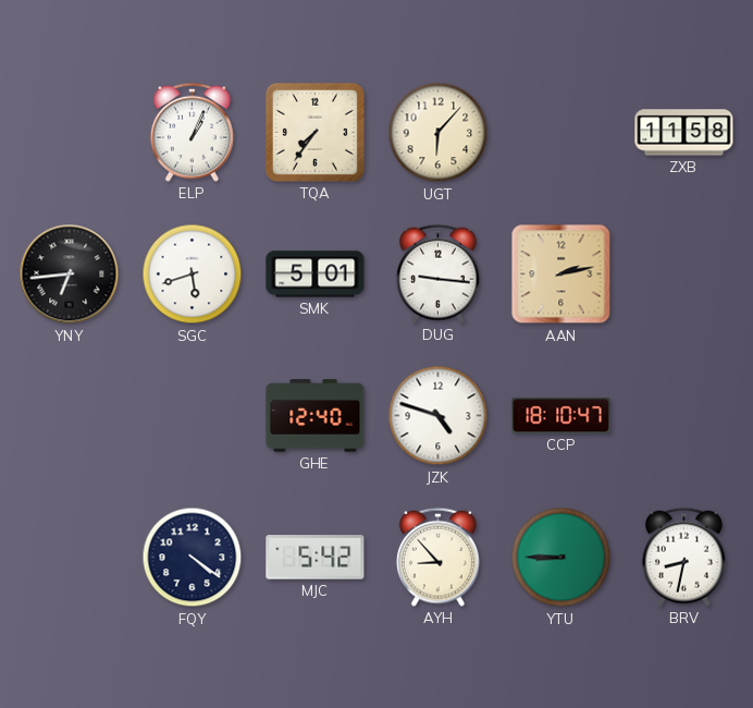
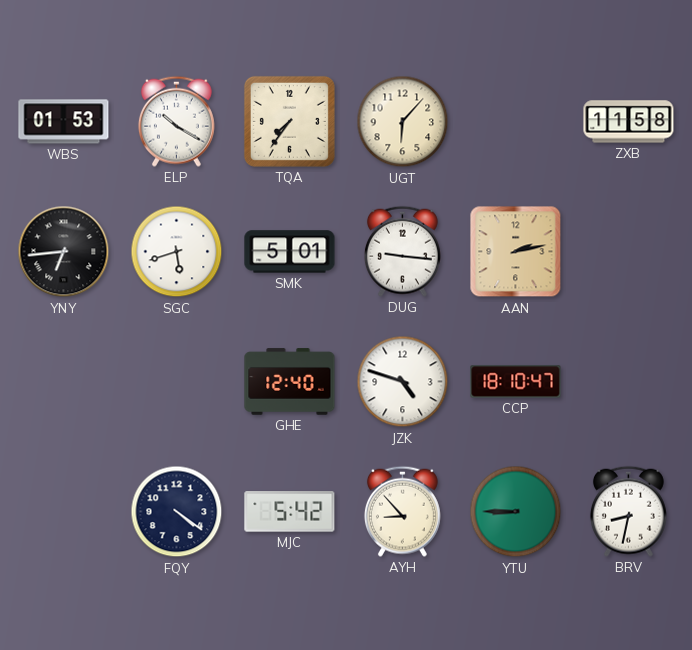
WBS: none -> 01:53 (64, 122)
ELP: 1:04 -> 10:20 (176, 121)
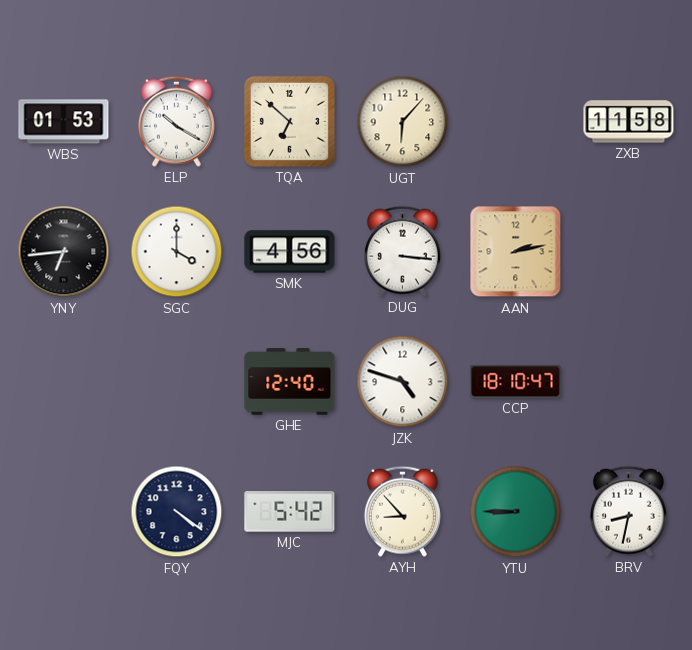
TQA: 7:36 -> 6:52 (289, 121)
SGC: 5:42 -> 4:00 (177, 252)
SMK: 5:01 -> 4:56 (290, 252)
DUG: 9:16 -> 3:16 (402, 251)
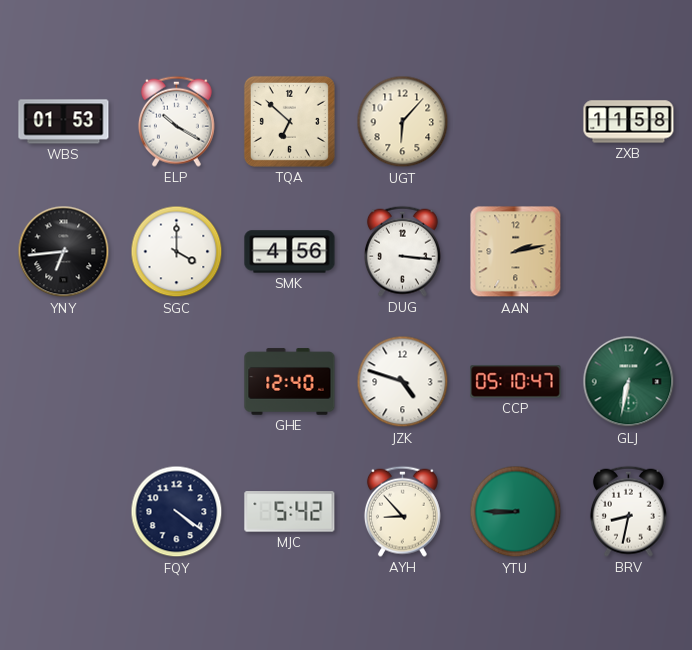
CCP: 18:10 -> 05:10 (516, 382)
GLJ: none -> 6:32 (629, 382)
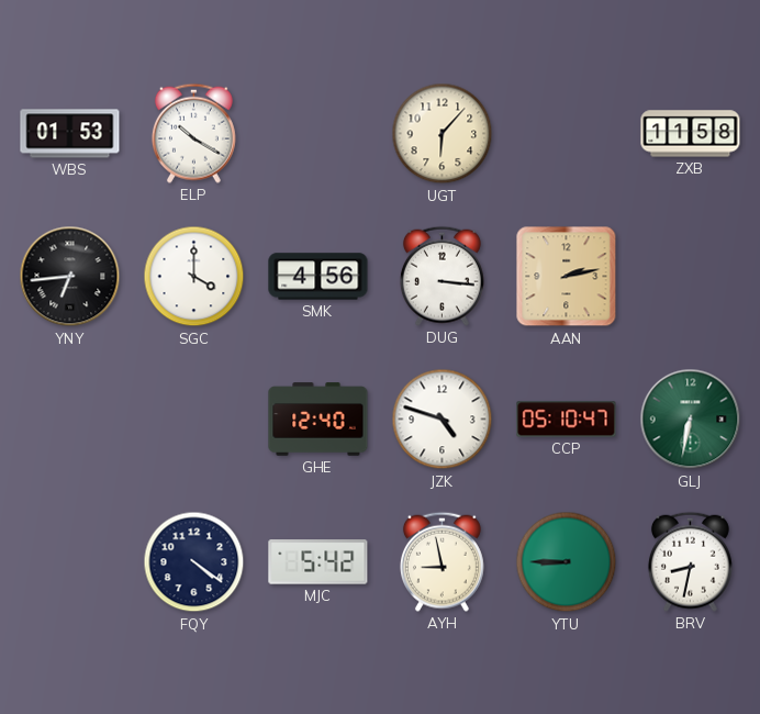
TQA: 6:52 -> none (289, 121)
AYH: 8:53 -> 8:58 (442, 561)
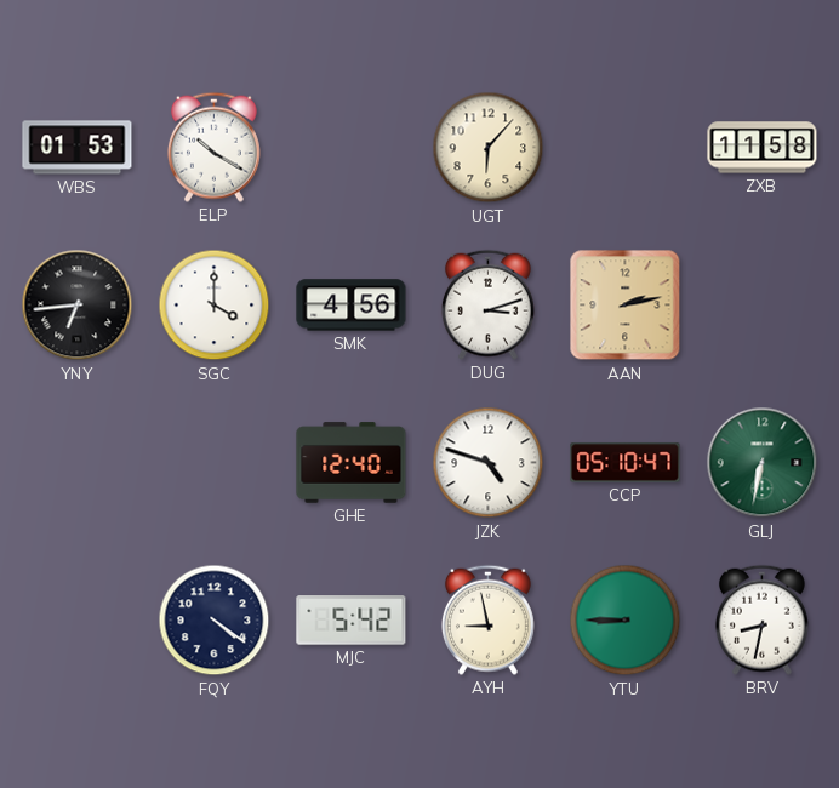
DUG: 3:16 -> 3:12 (487, 304)
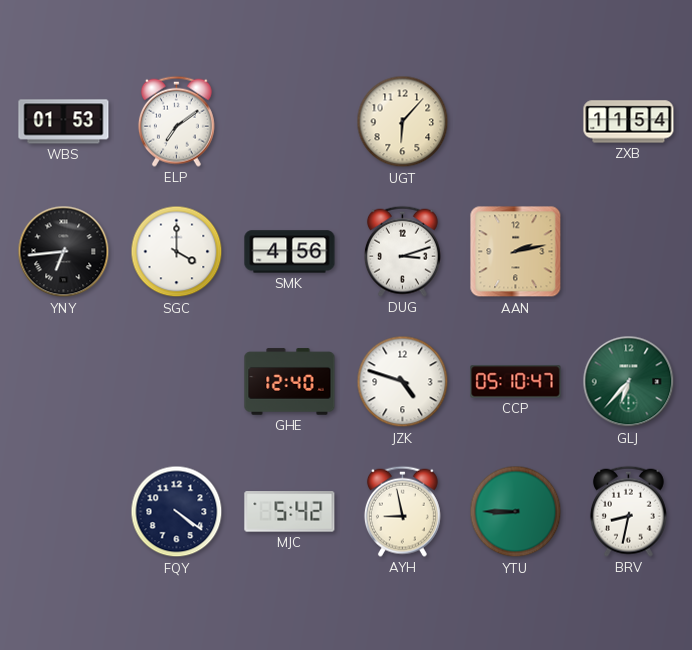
ELP: 10:20 -> 7:09 (176, 121)
ZXB: 11:58 -> 11:54 (629, 122)
GLJ: 6:32 -> 6:37 (629, 382)
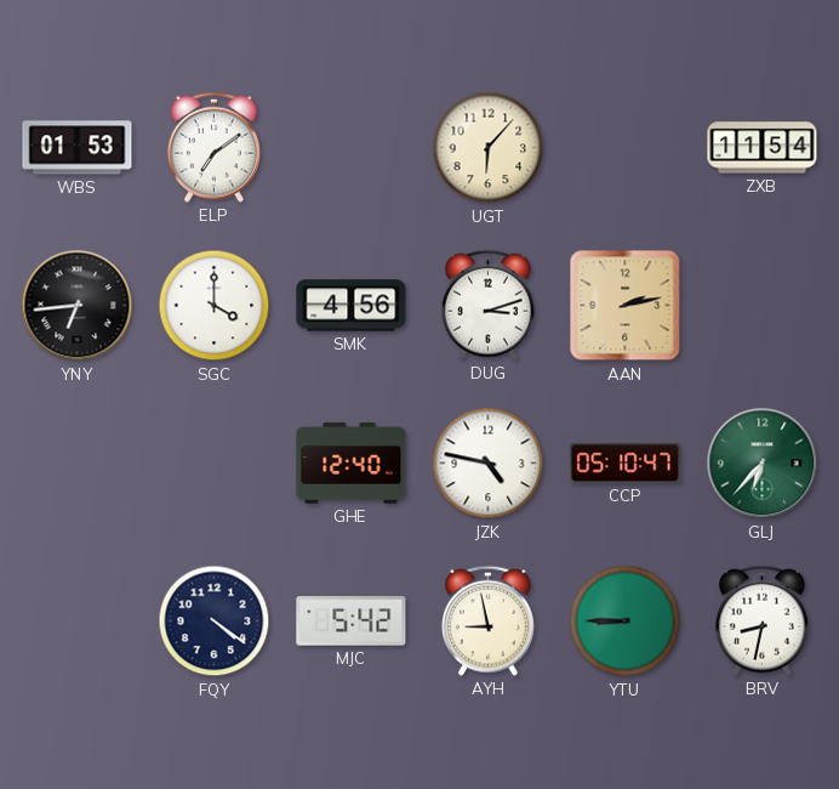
JZK: 4:48 -> 4:47 (489, 464)
